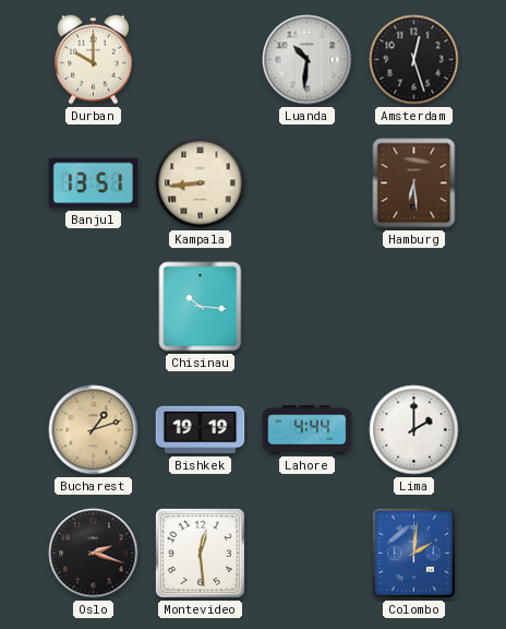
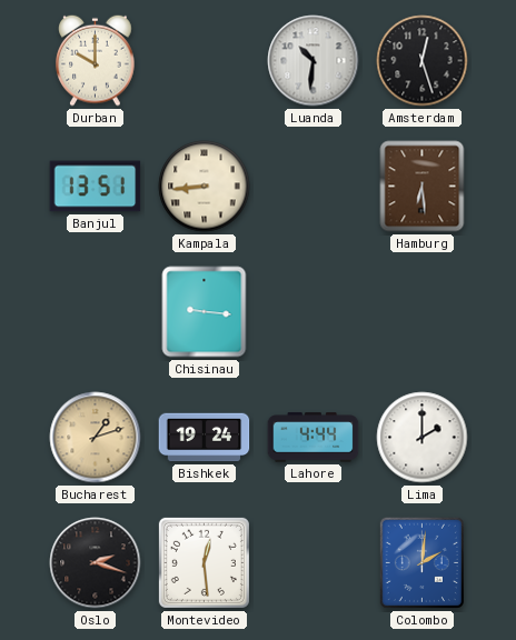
Chisinau: 10:16 -> 9:16 (205, 312)
Bishkek: 19:19 -> 19:24 (205, 438)
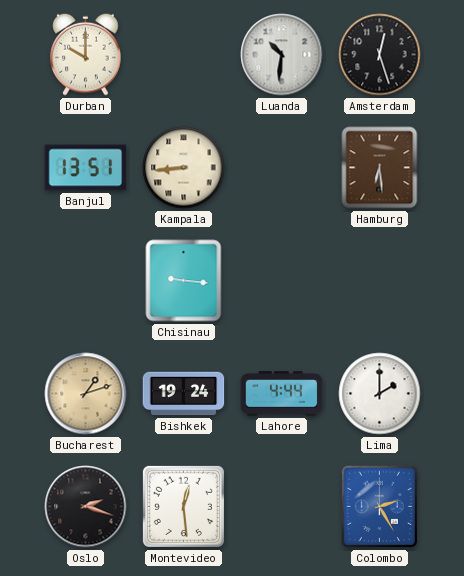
Colombo: 2:01 -> 2:25 (379, 506)
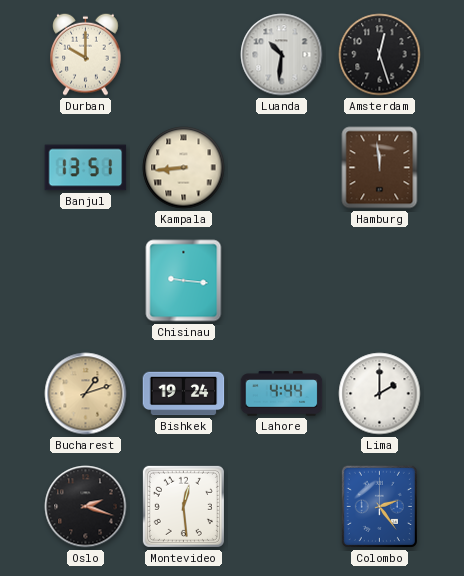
Hamburg: 6:29 -> 11:59 (380, 168)
Colombo: 2:25 -> 2:24 (379, 506)
